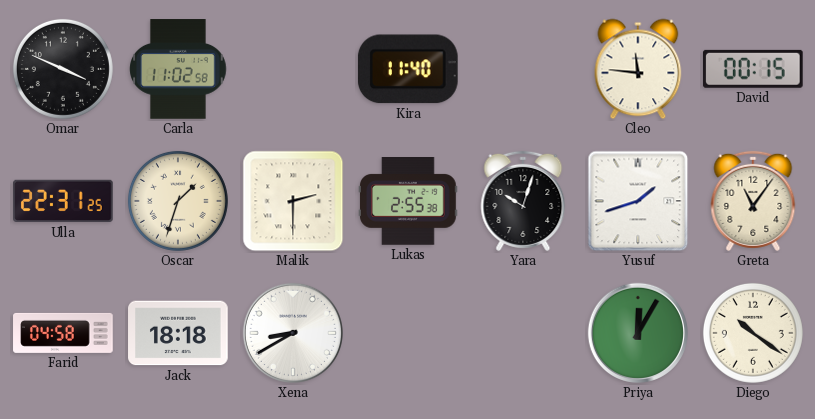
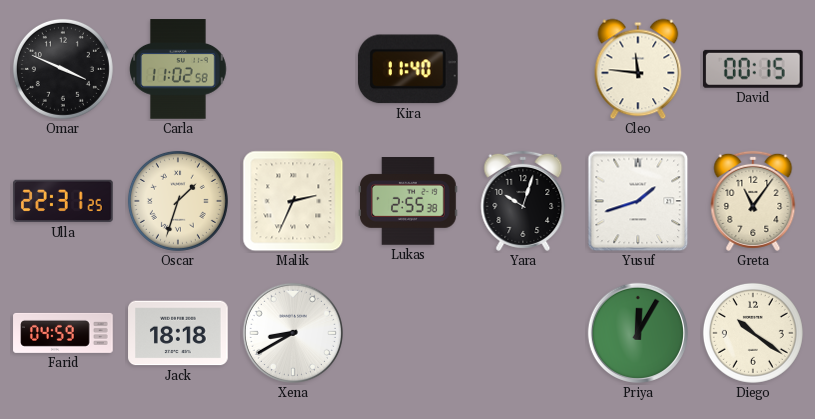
Malik: 2:30 -> 2:34 (293, 201)
Farid: 04:58 -> 04:59 (63, 333)
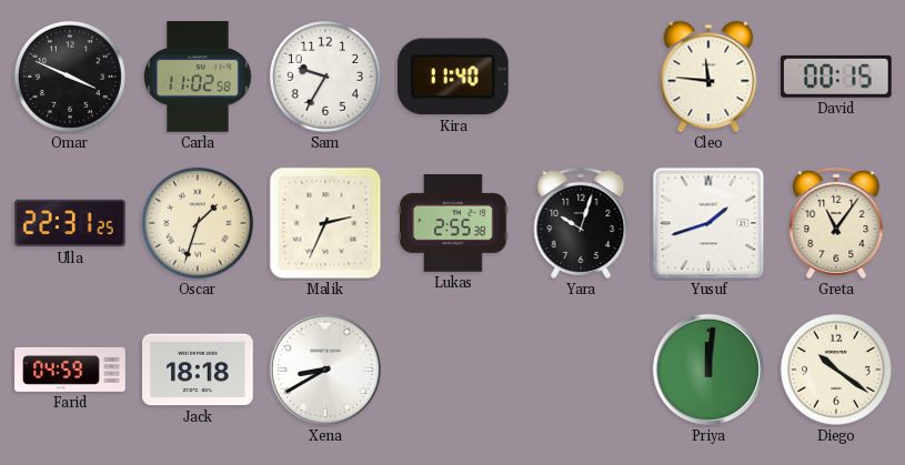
Sam: none -> 9:35 (325, 77)
Priya: 12:05 -> 12:01 (708, 370)
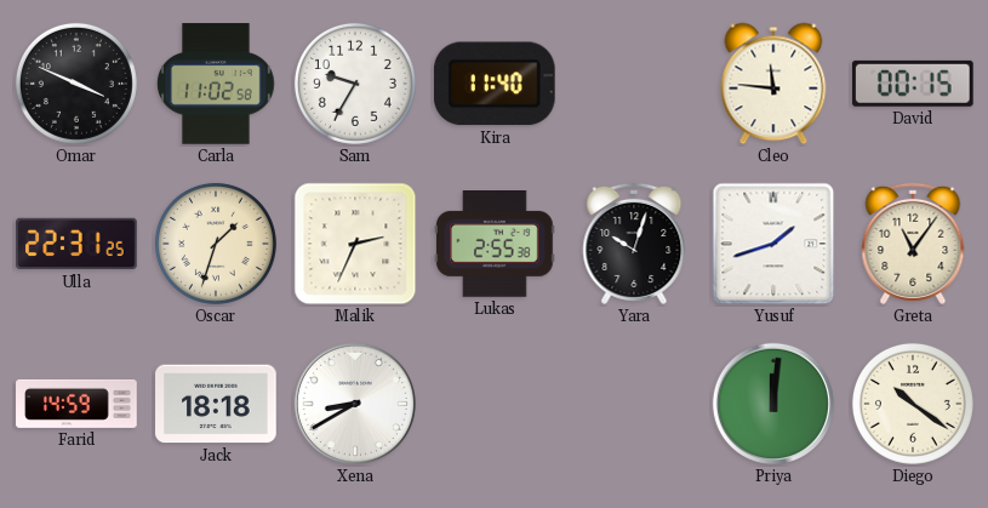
Farid: 04:59 -> 14:59 (76, 404)
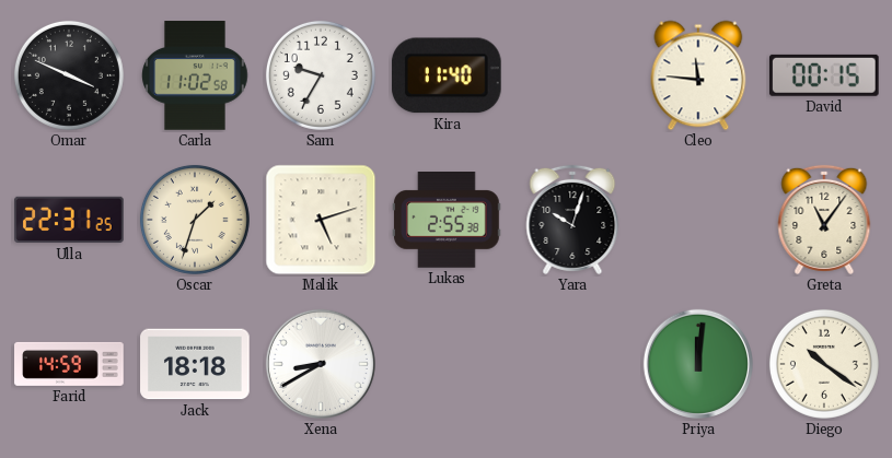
Malik: 2:34 -> 5:12 (321, 220)
Yusuf: 1:42 -> none (773, 244)
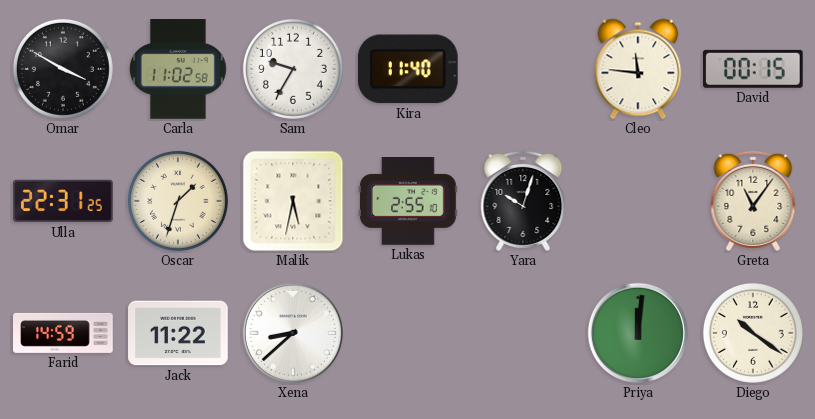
Omar: 3:49 -> 3:50 (63, 69)
Malik: 5:12 -> 5:32 (293, 201)
Lukas: 2:55:38 -> 2:55:10 (409, 202)
Jack: 18:18 -> 11:22 (178, 333)
Xena: 8:40 -> 8:38 (293, 333)
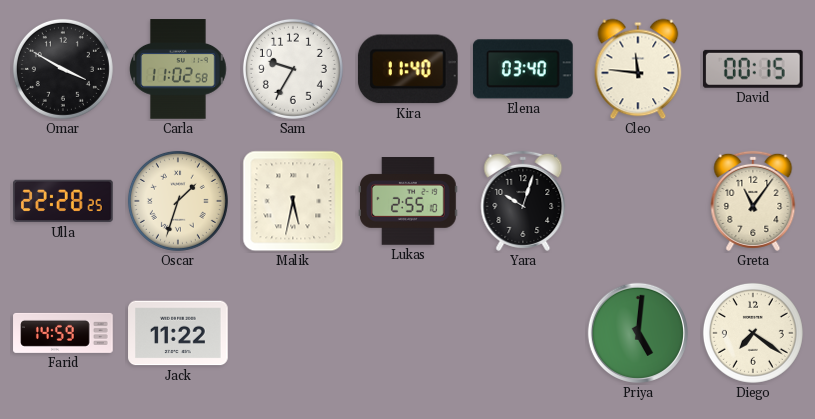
Elena: none -> 03:40 (523, 69)
Ulla: 22:31 -> 22:28 (63, 201)
Xena: 8:38 -> none (293, 333)
Priya: 12:01 -> 5:01 (638, 333)
Diego: 10:21 -> 7:21 (753, 333)
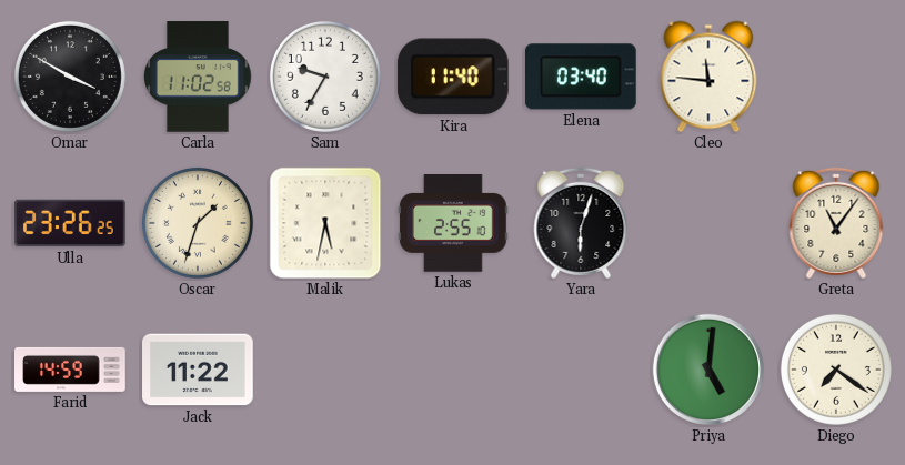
David: 00:15 -> none (753, 69)
Ulla: 22:28 -> 23:26 (70, 223)
Yara: 10:03 -> 6:03 (581, 223)
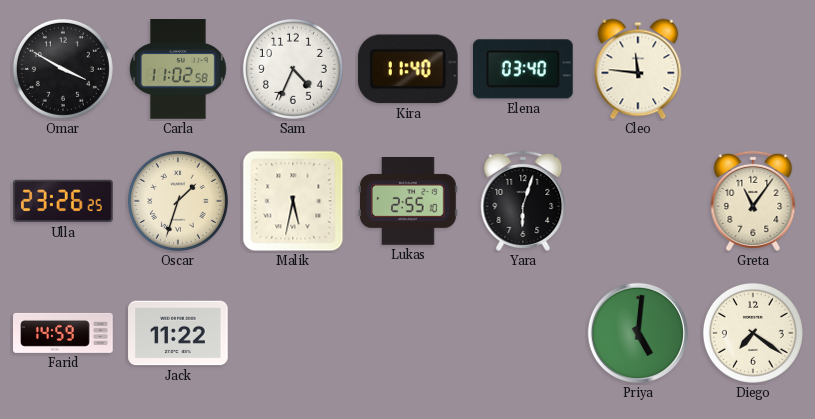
Sam: 9:35 -> 4:34 (293, 69)
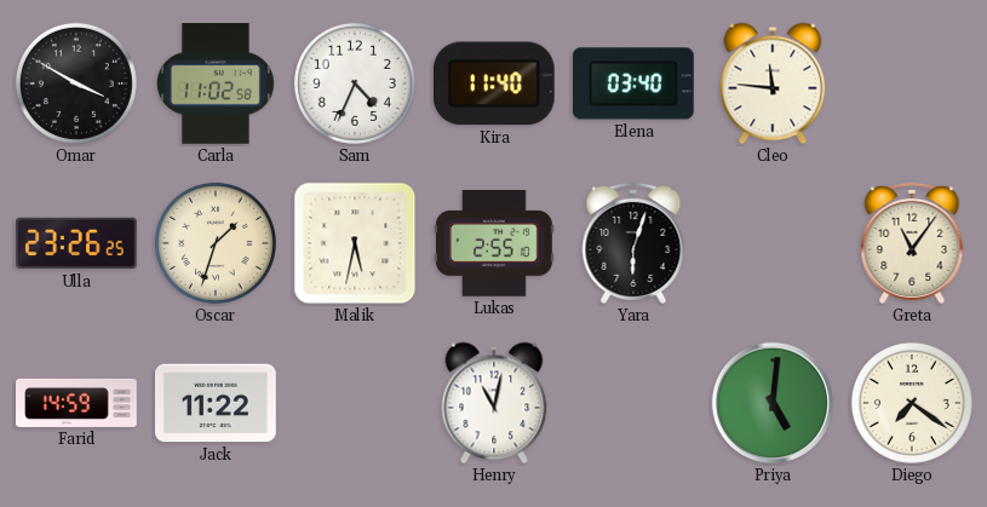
Henry: none -> 11:02 (494, 403)
